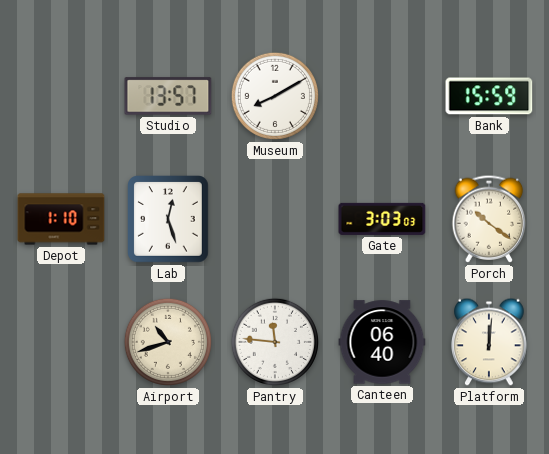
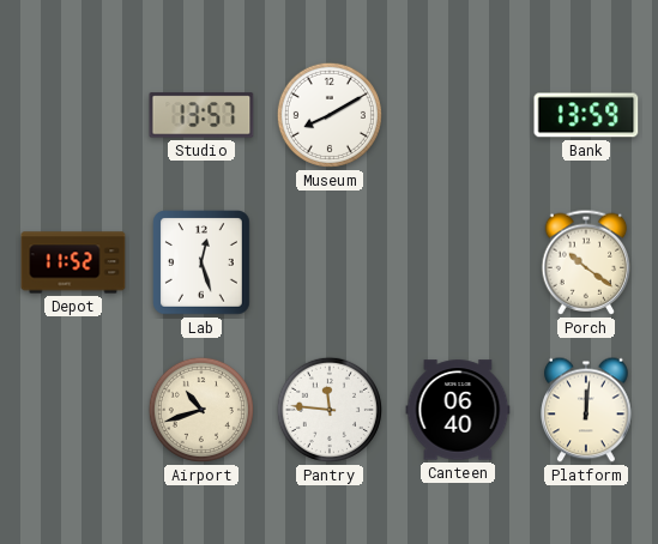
Bank: 15:59 -> 13:59 (586, 115)
Depot: 1:10 -> 11:52 (73, 262)
Gate: 3:03 -> none (382, 219)
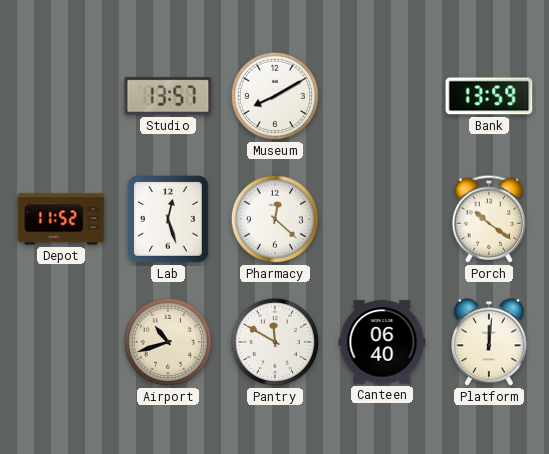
Pharmacy: none -> 12:22 (275, 219)
Pantry: 11:46 -> 11:50 (275, 342)
